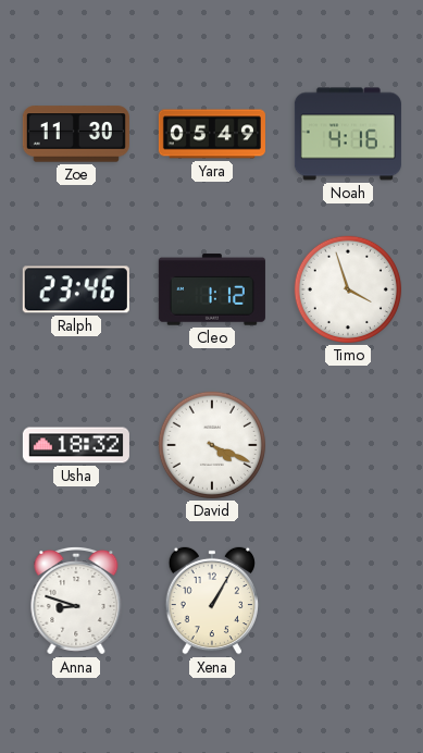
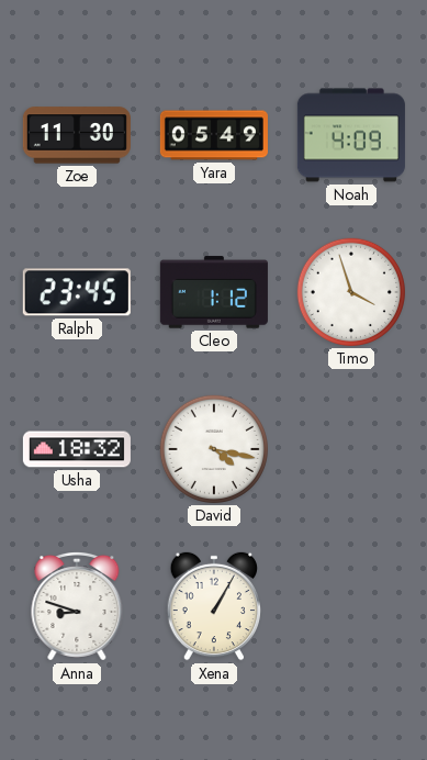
Noah: 4:16 -> 4:09 (351, 135)
Ralph: 23:46 -> 23:45 (77, 292)
David: 4:19 -> 4:17 (214, 449)
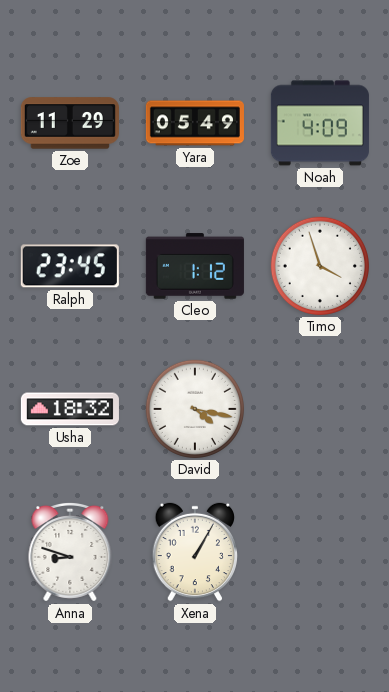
Zoe: 11:30 -> 11:29 (70, 123)
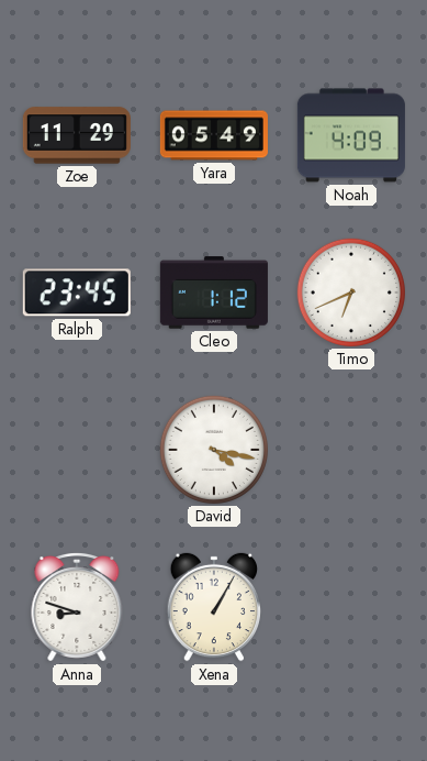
Timo: 3:57 -> 6:41 (351, 293)
Usha: 18:32 -> none (70, 409)
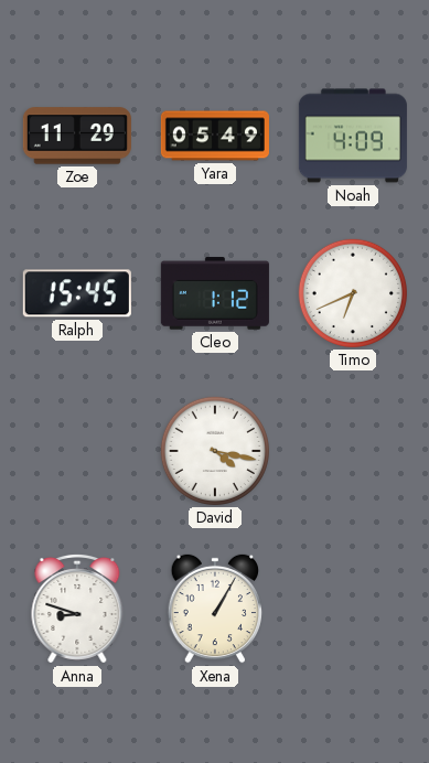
Ralph: 23:45 -> 15:45 (77, 293)
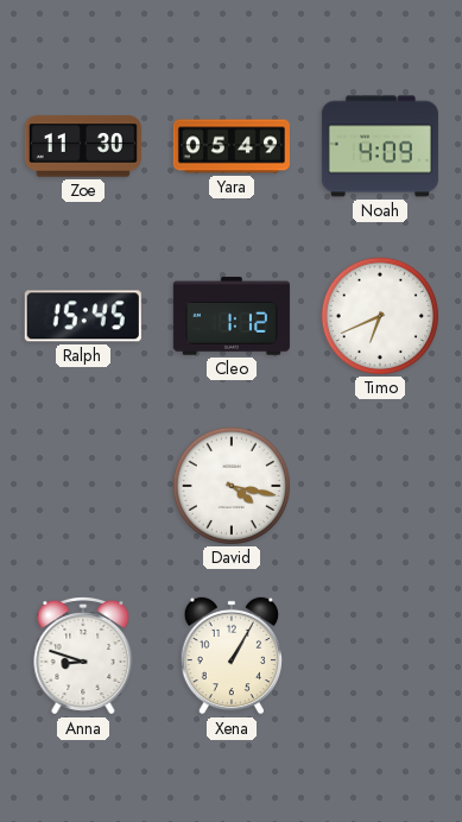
Zoe: 11:29 -> 11:30 (83, 146)
